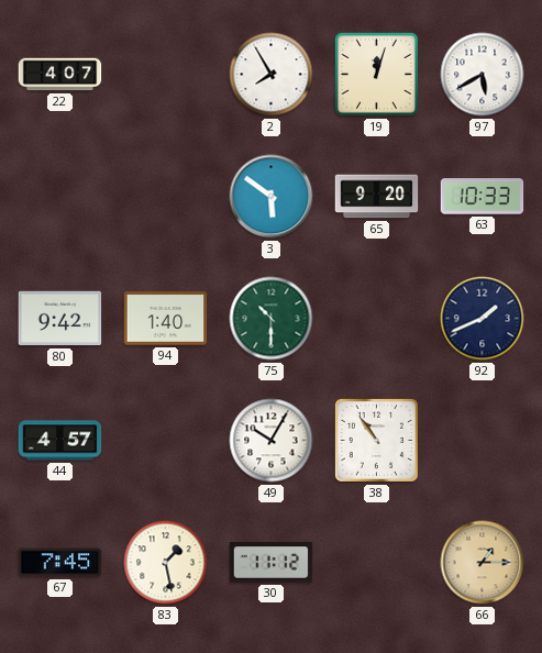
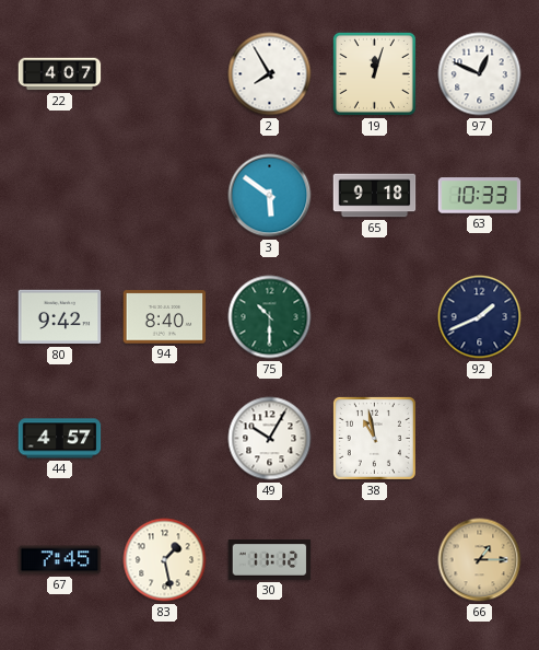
97: 5:40 -> 12:49 (480, 74)
65: 9:20 -> 9:18 (375, 196)
94: 1:40 -> 8:40 (165, 317)
38: 10:54 -> 10:58 (374, 438)
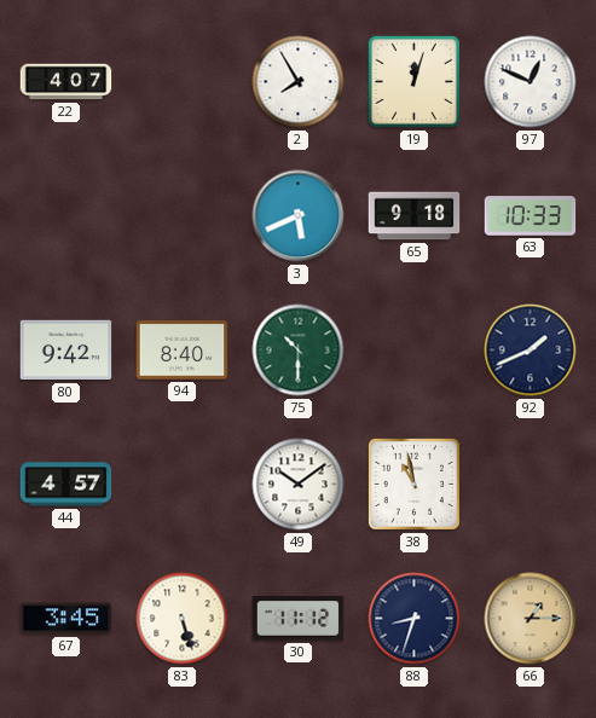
3: 5:51 -> 5:41 (299, 216)
49: 10:05 -> 10:09 (299, 485)
67: 7:45 -> 3:45 (66, 619)
83: 1:28 -> 5:27 (183, 619)
88: none -> 8:33 (415, 619)
